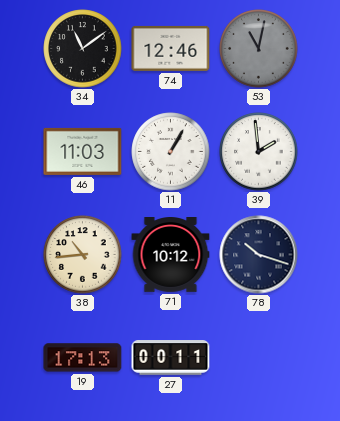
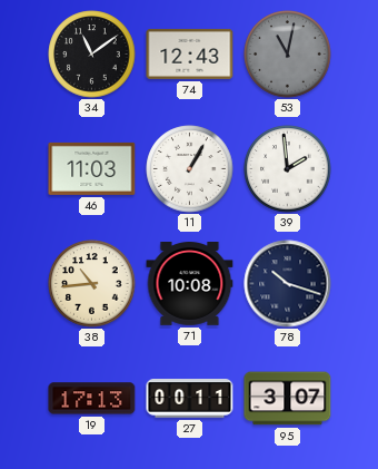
74: 12:46 -> 12:43 (190, 53)
71: 10:12 -> 10:08 (190, 284)
95: none -> 3:07 (288, 399)
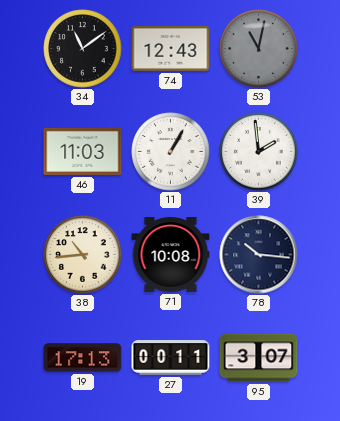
78: 10:18 -> 10:16 (259, 255)
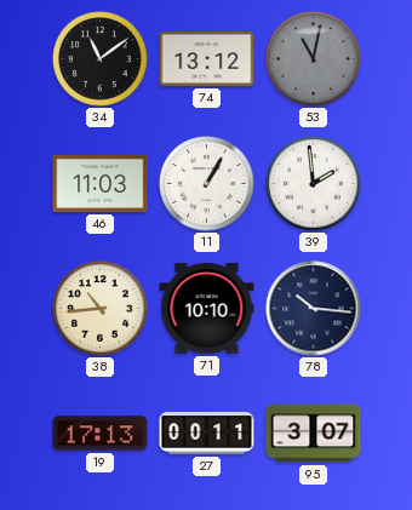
74: 12:43 -> 13:12 (207, 58)
71: 10:08 -> 10:10 (207, 309)
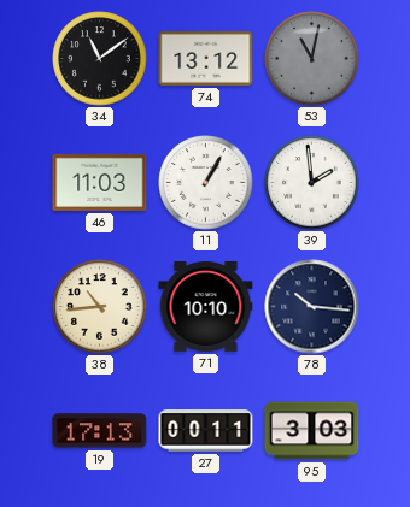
95: 3:07 -> 3:03 (312, 431)
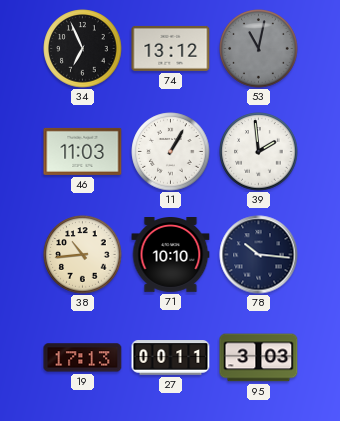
34: 11:09 -> 6:56 (83, 49)
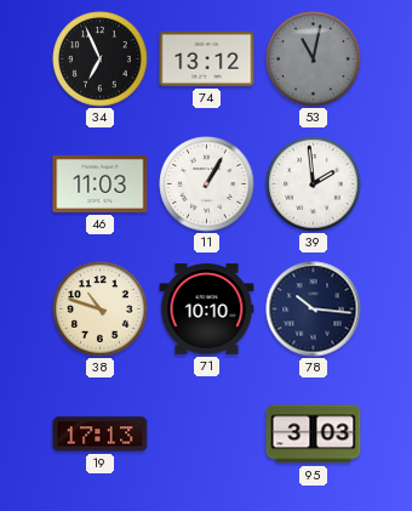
38: 10:44 -> 10:48 (101, 310)
27: 00:11 -> none (171, 358)
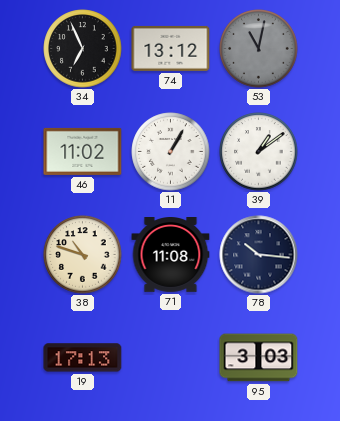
46: 11:03 -> 11:02 (83, 151)
39: 1:59 -> 1:09 (259, 152)
71: 10:10 -> 11:08 (171, 255)
